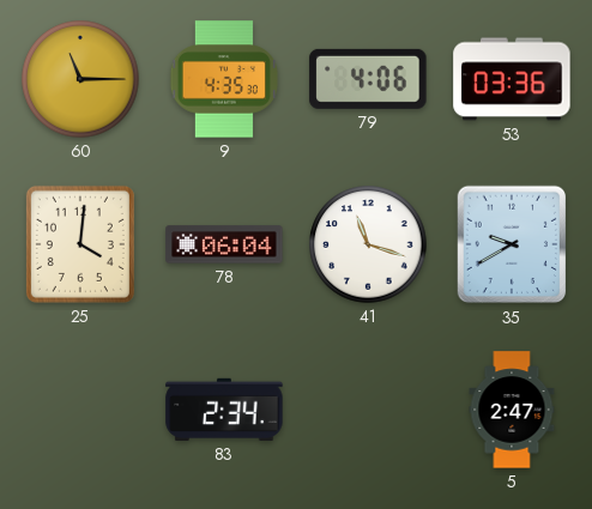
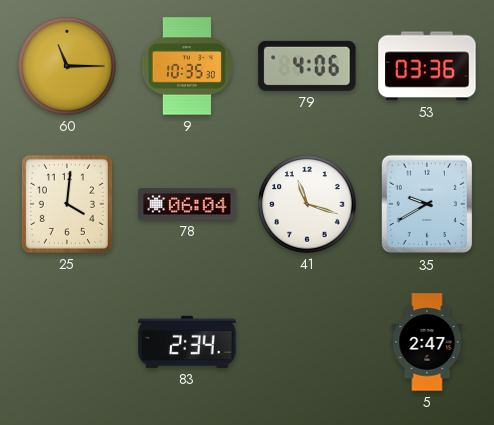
9: 4:35 -> 10:35 (187, 66)
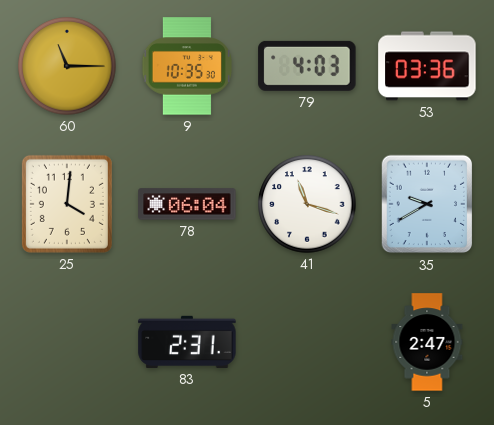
79: 4:06 -> 4:03 (307, 66)
83: 2:34 -> 2:31 (187, 342)
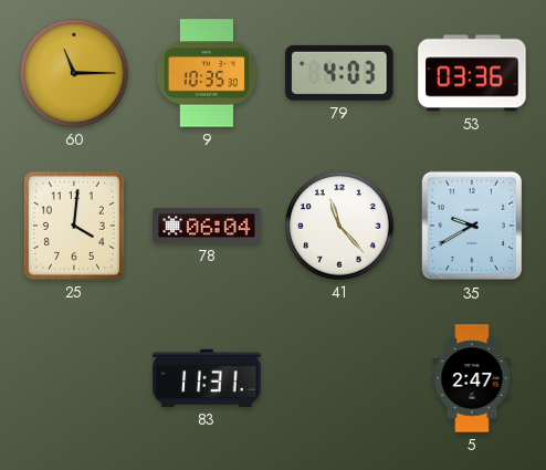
41: 11:18 -> 11:23 (339, 226)
83: 2:31 -> 11:31 (207, 378)
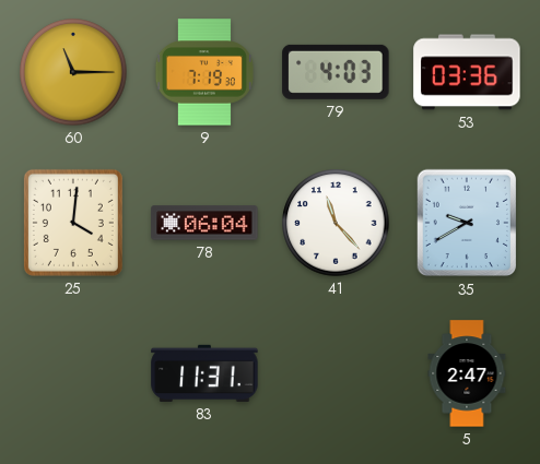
9: 10:35 -> 7:19 (204, 72)
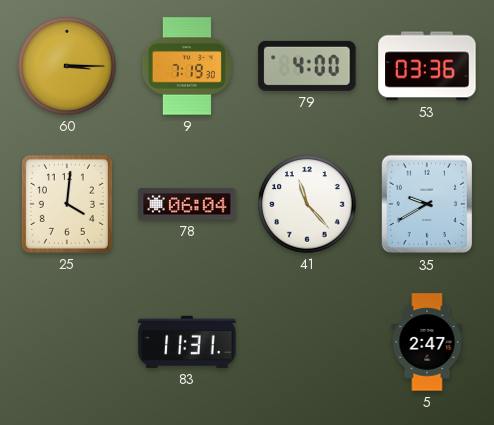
60: 11:15 -> 3:15 (67, 66)
79: 4:03 -> 4:00 (307, 66)
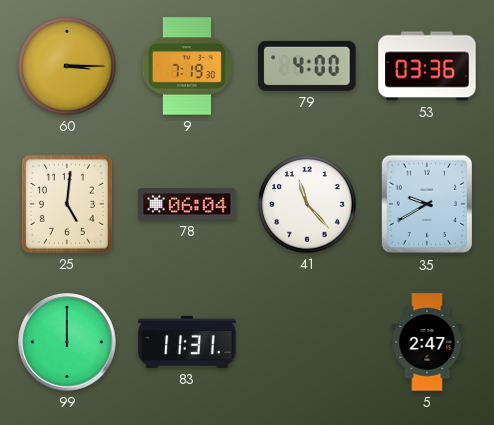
25: 4:01 -> 5:01 (67, 204)
99: none -> 12:00 (68, 343)
